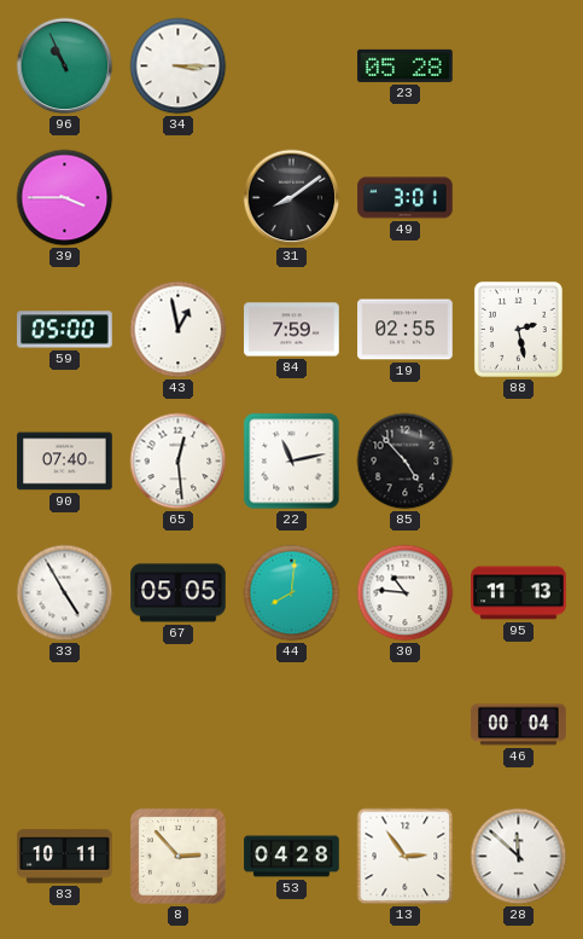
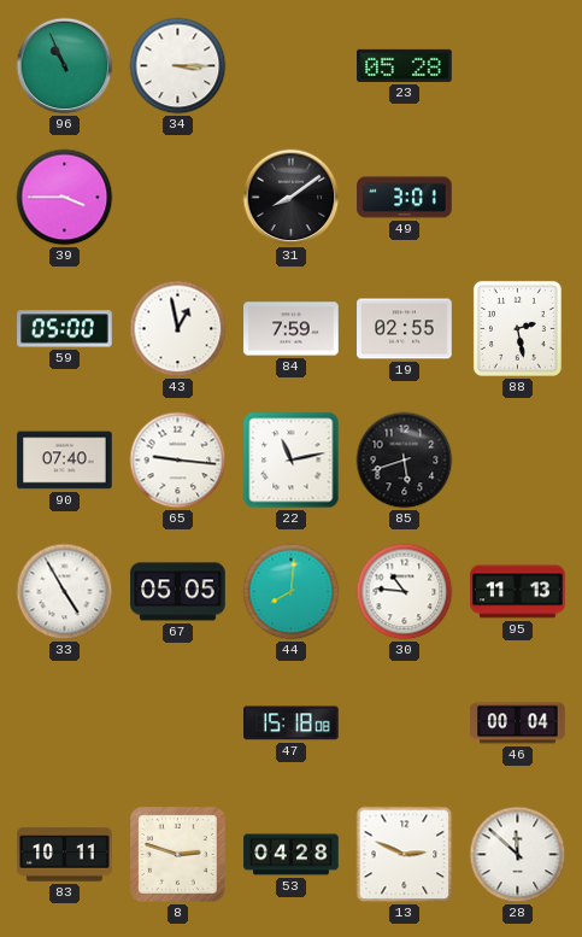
65: 12:29 -> 9:16 (178, 461)
85: 4:53 -> 5:42 (405, 461)
47: none -> 15:18 (292, 724)
8: 2:53 -> 2:48 (177, 854)
13: 2:54 -> 2:49 (405, 855)
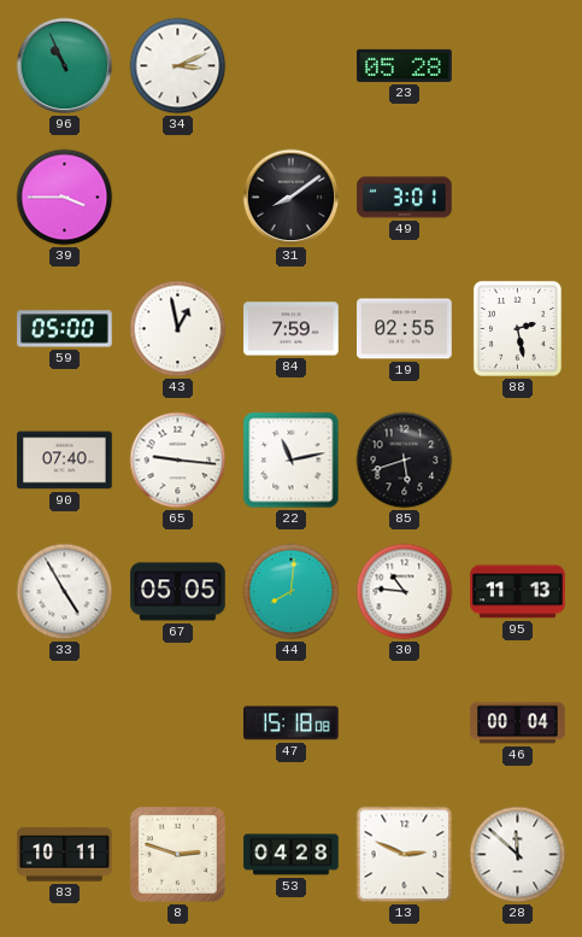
34: 3:15 -> 3:11 (178, 66)
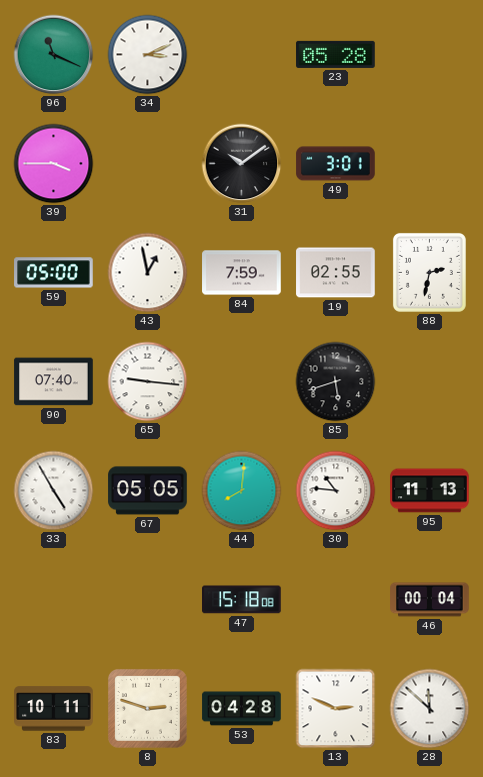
96: 10:56 -> 11:19 (54, 55)
31: 8:09 -> 10:09 (242, 164)
88: 2:28 -> 2:32 (429, 272)
22: 11:13 -> none (292, 461)
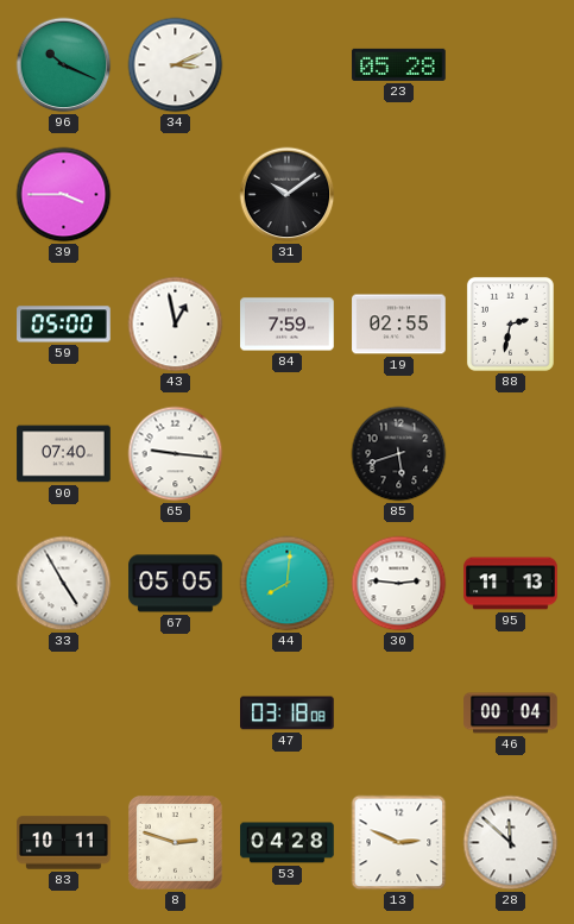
96: 11:19 -> 10:19 (64, 65)
49: 3:01 -> none (336, 164)
30: 10:46 -> 2:46 (399, 584)
47: 15:18 -> 03:18 (288, 714)
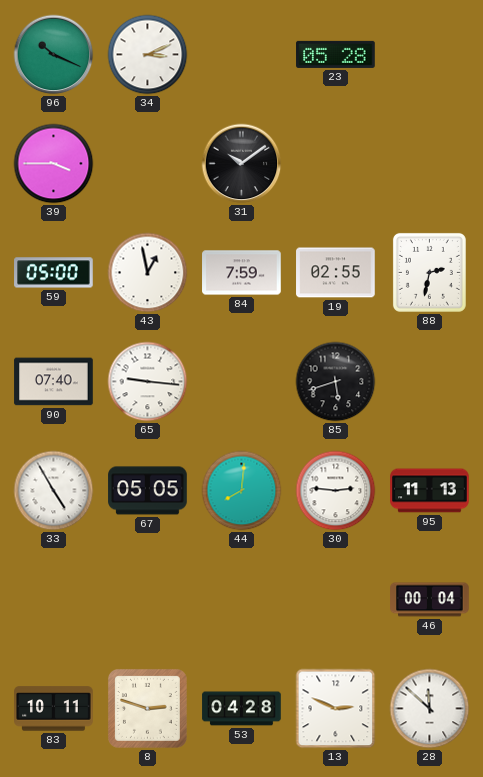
47: 03:18 -> none (288, 714)
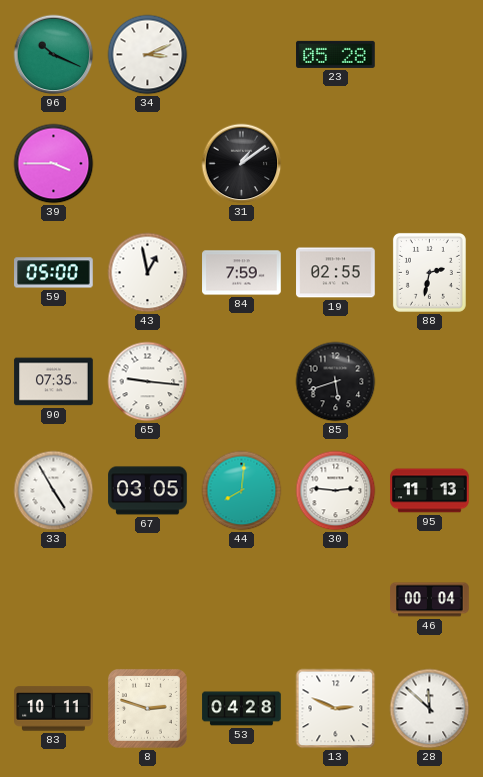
31: 10:09 -> 1:09 (242, 164)
90: 07:40 -> 07:35 (54, 382)
67: 05:05 -> 03:05 (148, 491)
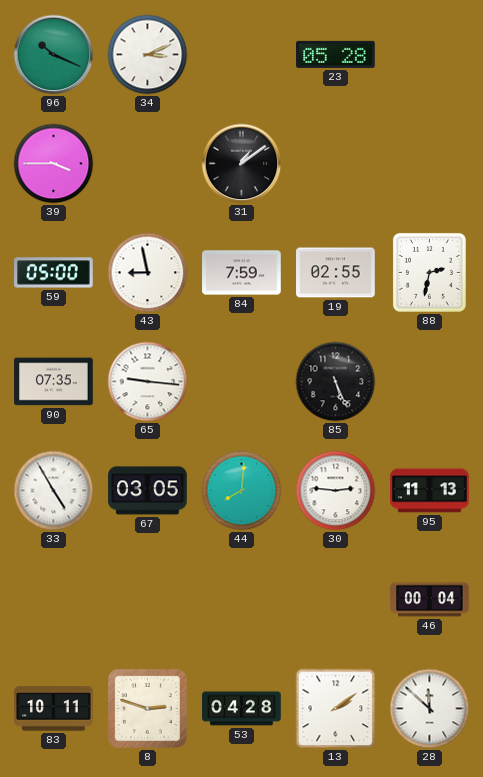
43: 12:58 -> 8:58 (148, 273)
85: 5:42 -> 5:26 (336, 382)
13: 2:49 -> 2:09 (336, 709)
